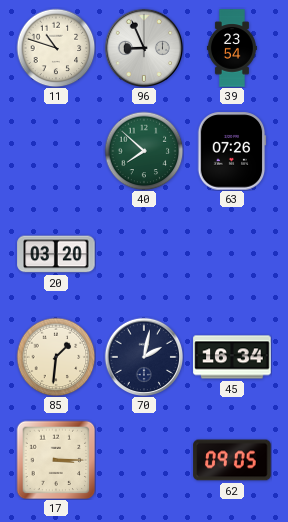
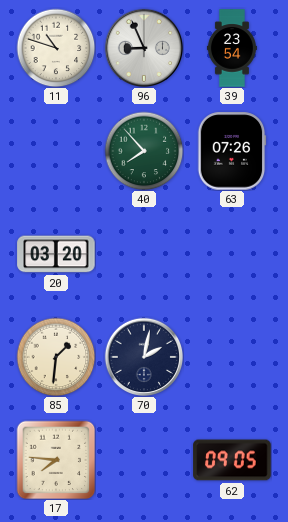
40: 7:52 -> 7:53 (144, 151)
45: 16:34 -> none (232, 357)
17: 3:15 -> 7:46 (56, 460)
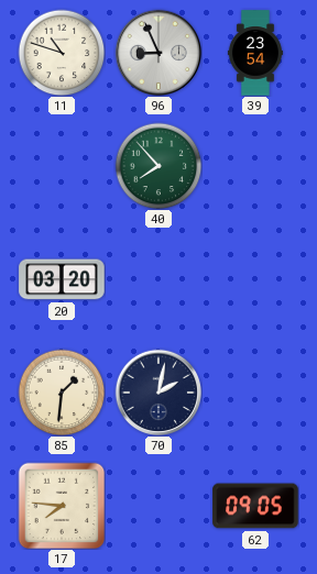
63: 07:26 -> none (232, 151)
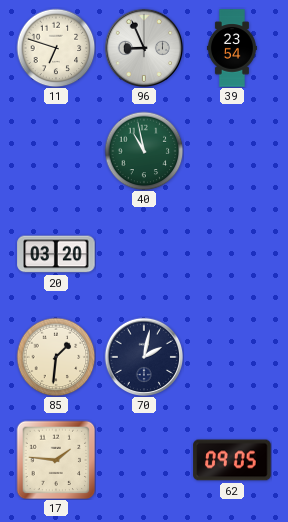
11: 10:48 -> 6:48 (56, 48)
40: 7:53 -> 10:58 (144, 151)
17: 7:46 -> 1:46 (56, 460)
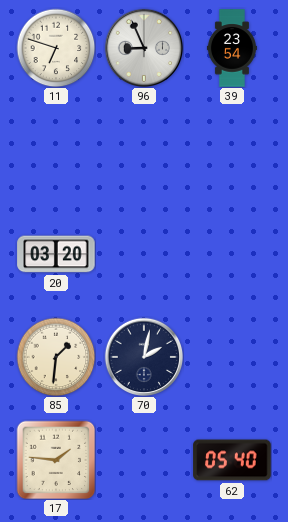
40: 10:58 -> none (144, 151)
62: 09:05 -> 05:40 (232, 460)
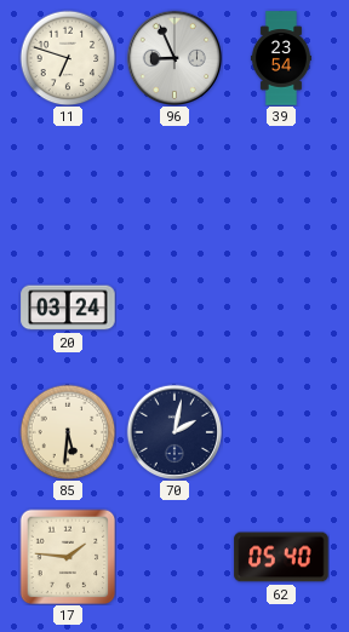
20: 03:20 -> 03:24 (68, 308)
85: 1:31 -> 5:31 (68, 432)
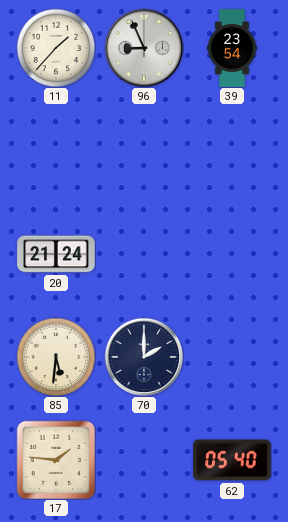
11: 6:48 -> 1:37 (56, 48)
20: 03:24 -> 21:24 (56, 254)
70: 2:02 -> 2:00 (143, 356)
